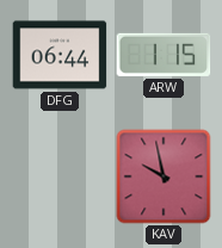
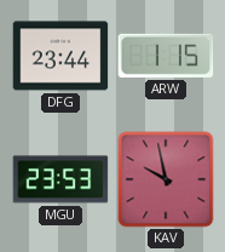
DFG: 06:44 -> 23:44 (60, 56)
MGU: none -> 23:53 (60, 179)
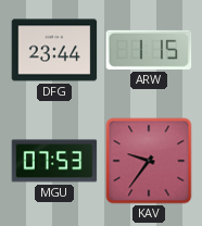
MGU: 23:53 -> 07:53 (54, 161)
KAV: 9:58 -> 9:36 (149, 161)
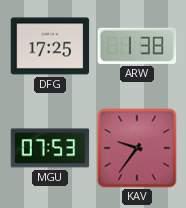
DFG: 23:44 -> 17:25 (50, 46)
ARW: 1:15 -> 1:38 (137, 46)
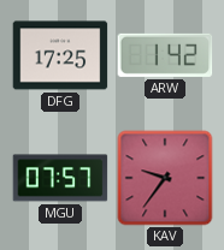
ARW: 1:38 -> 1:42 (165, 55)
MGU: 07:53 -> 07:57 (60, 178)
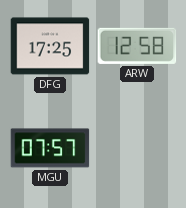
ARW: 1:42 -> 12:58 (137, 46)
KAV: 9:36 -> none (165, 178)
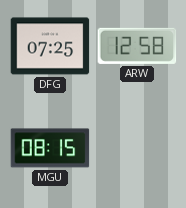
DFG: 17:25 -> 07:25 (50, 46)
MGU: 07:57 -> 08:15 (50, 148)
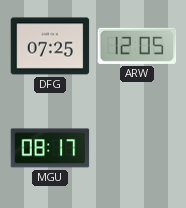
ARW: 12:58 -> 12:05 (137, 46)
MGU: 08:15 -> 08:17 (50, 148)
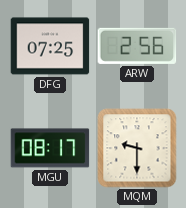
ARW: 12:05 -> 2:56 (137, 46)
MQM: none -> 9:30 (137, 148)
